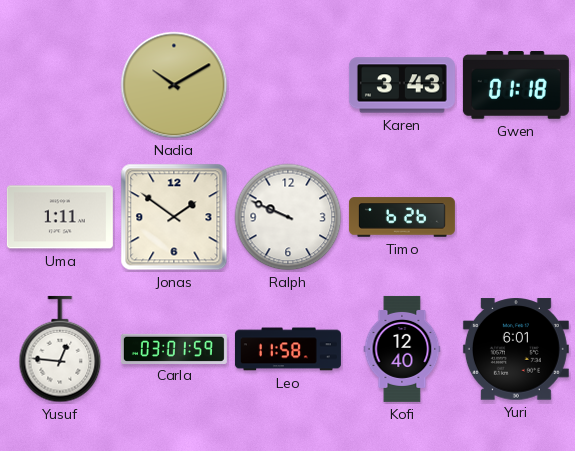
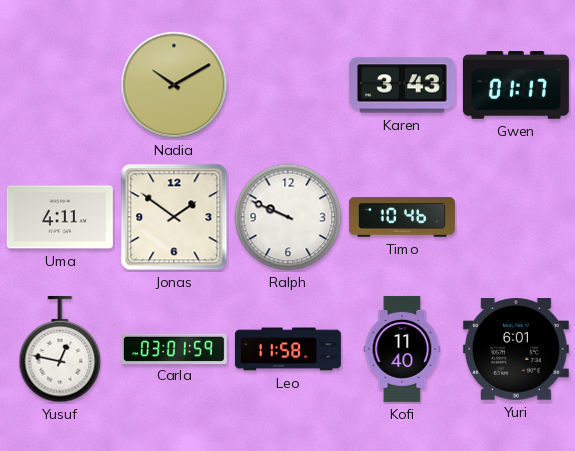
Gwen: 01:18 -> 01:17 (516, 86)
Uma: 1:11 -> 4:11 (60, 217)
Timo: 6:26 -> 10:46 (402, 217)
Yusuf: 12:46 -> 12:47 (60, 349)
Kofi: 12:40 -> 11:40 (402, 349)
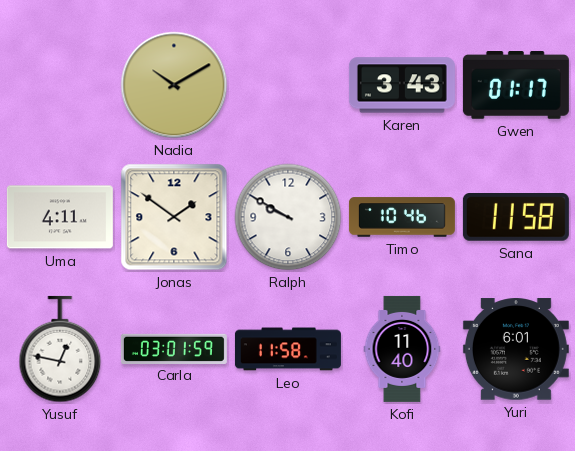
Ralph: 9:49 -> 9:50 (288, 217)
Sana: none -> 11:58 (516, 217)
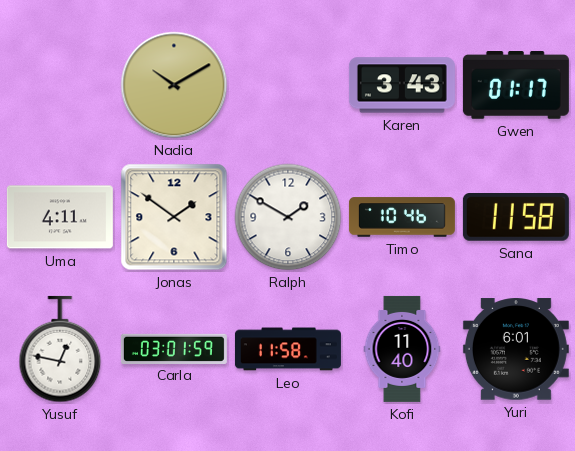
Ralph: 9:50 -> 1:50 (288, 217)
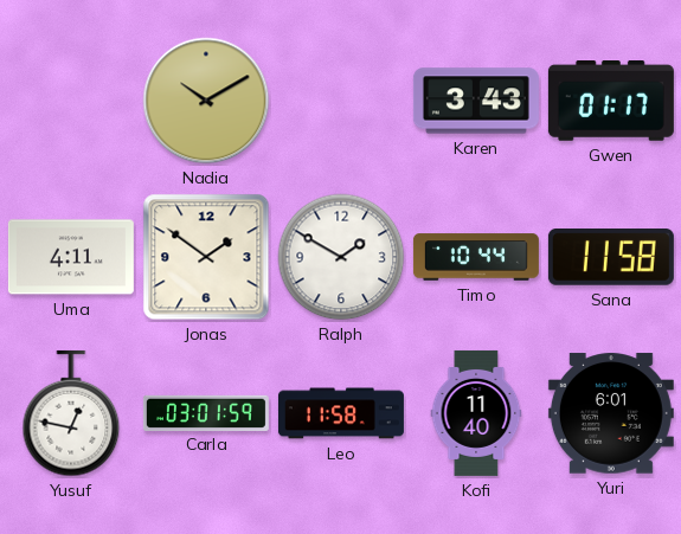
Timo: 10:46 -> 10:44 (476, 257)
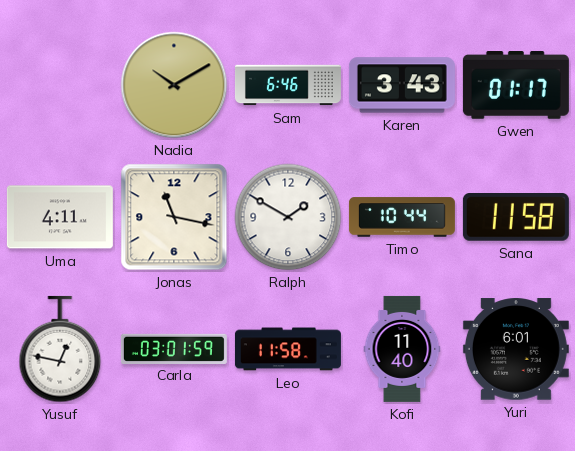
Sam: none -> 6:46 (288, 85)
Jonas: 1:51 -> 11:17 (174, 217)
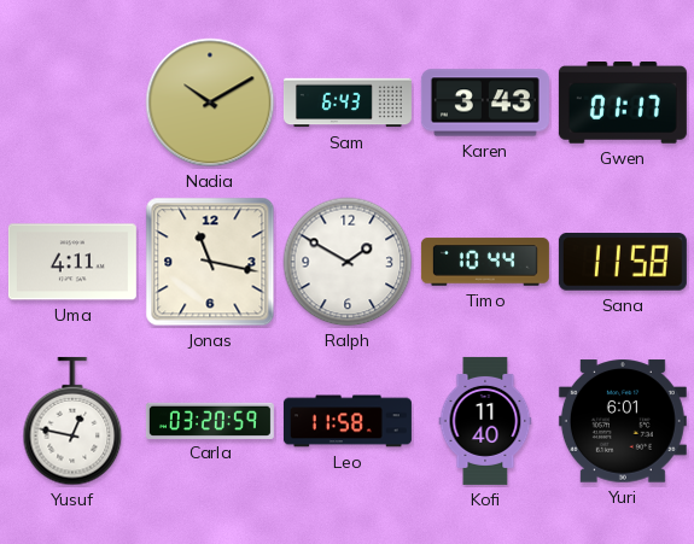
Sam: 6:46 -> 6:43 (348, 103)
Carla: 03:01 -> 03:20 (210, 420)
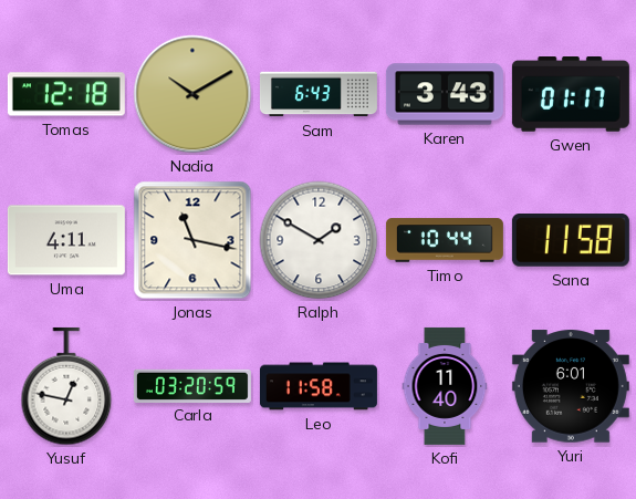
Tomas: none -> 12:18 (66, 94)
